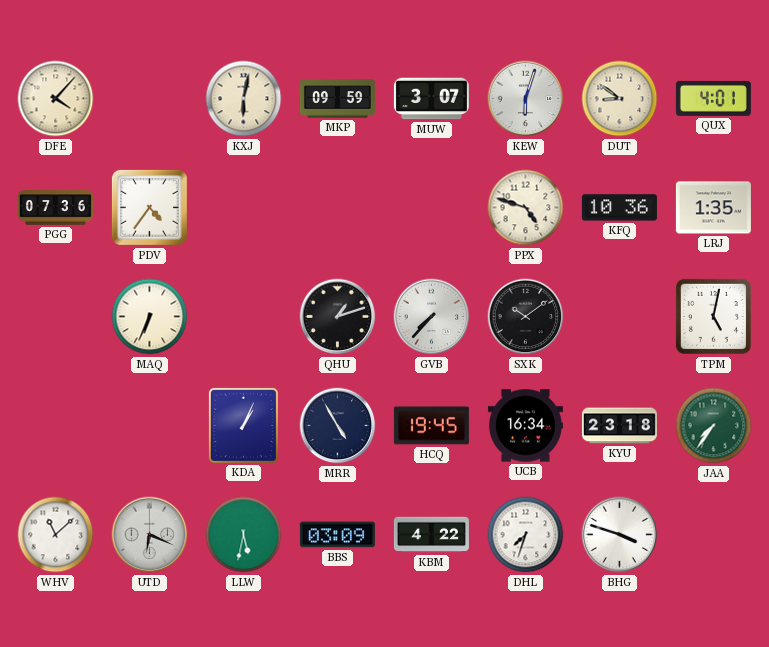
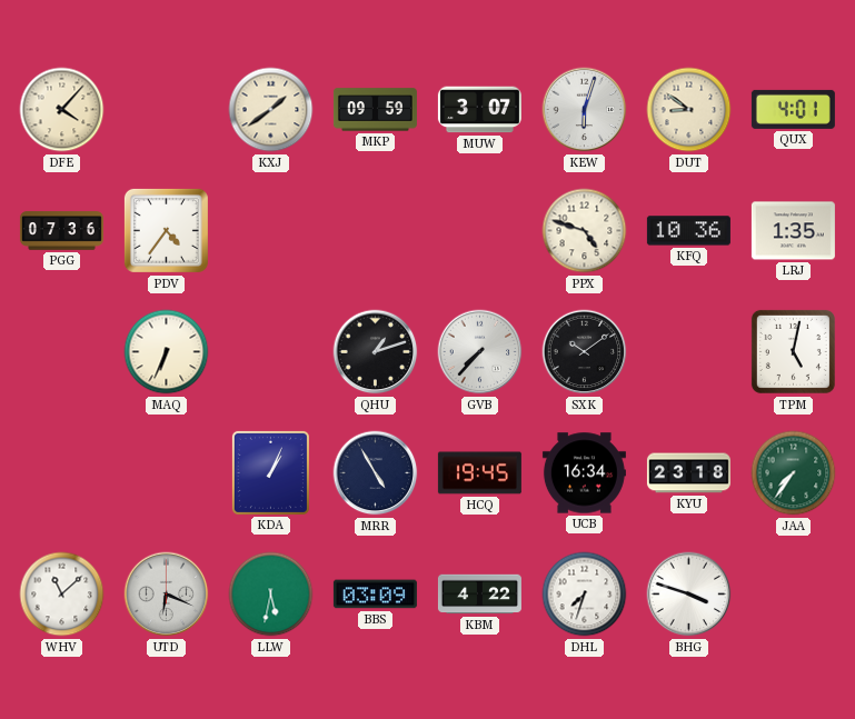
KXJ: 6:02 -> 1:39 (271, 110)
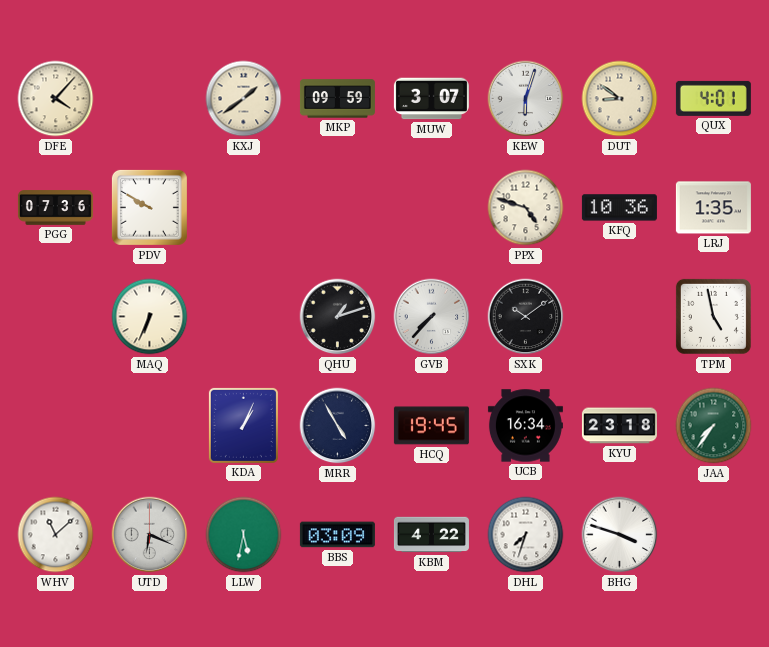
PDV: 4:36 -> 9:50 (149, 207)
TPM: 5:02 -> 4:58 (713, 316)
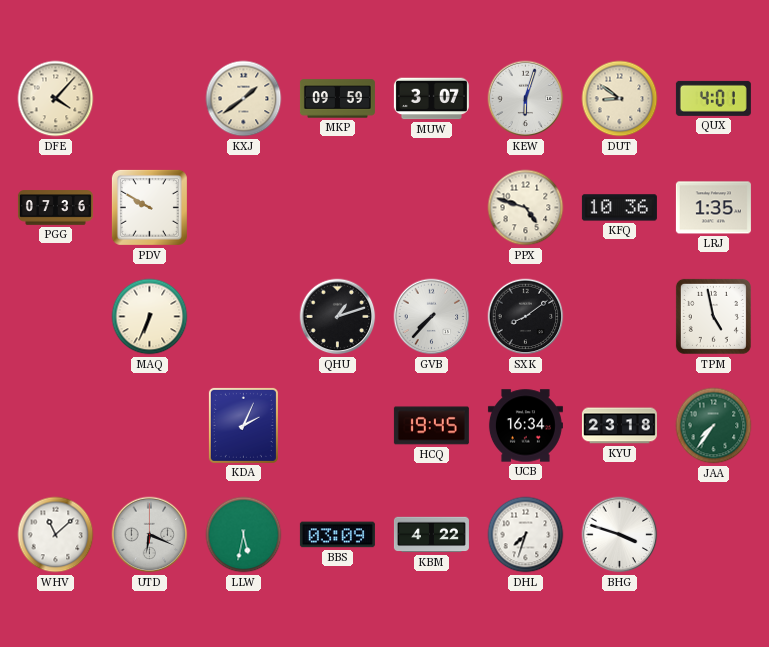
SXK: 10:09 -> 8:09 (526, 317)
KDA: 1:04 -> 2:04 (243, 425)
MRR: 4:55 -> none (338, 426)
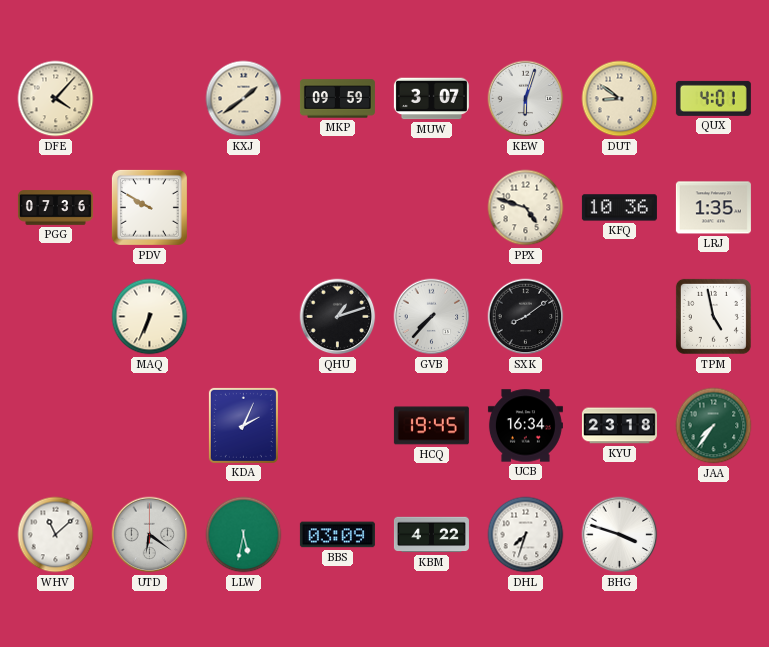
UTD: 6:19 -> 6:21 (150, 535)
